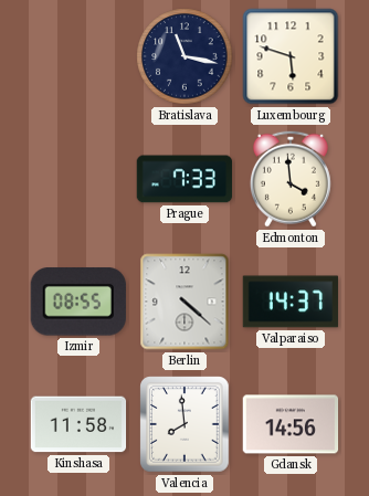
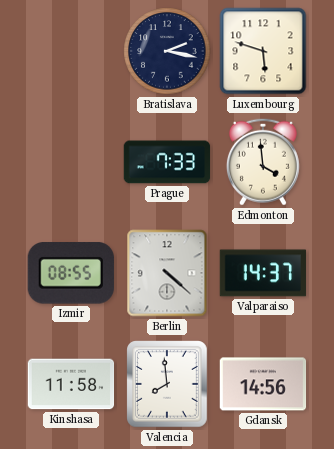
Bratislava: 11:17 -> 2:17 (167, 51)
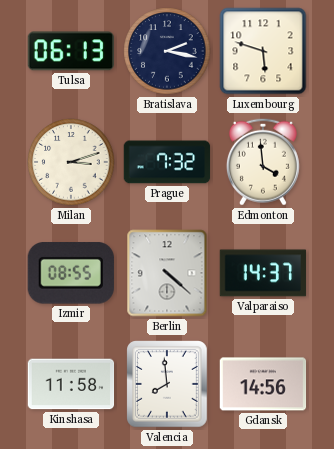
Tulsa: none -> 06:13 (70, 51)
Milan: none -> 3:12 (71, 162)
Prague: 7:33 -> 7:32 (167, 162)
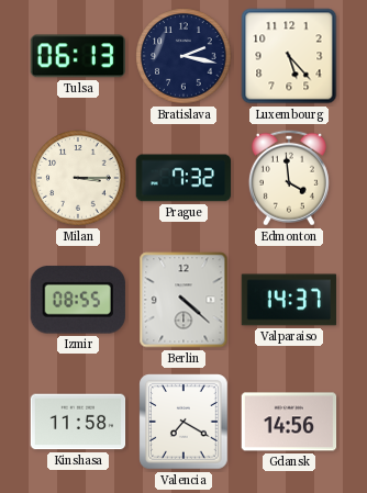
Luxembourg: 5:48 -> 5:23 (289, 56)
Milan: 3:12 -> 3:15 (78, 178)
Valencia: 7:59 -> 7:20 (183, 422)
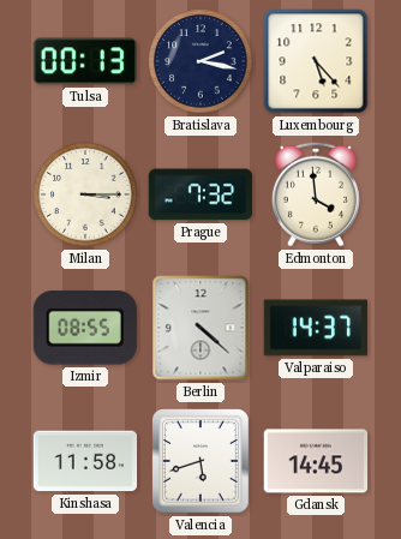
Tulsa: 06:13 -> 00:13 (84, 61)
Valencia: 7:20 -> 5:42 (200, 461)
Gdansk: 14:56 -> 14:45 (316, 461)
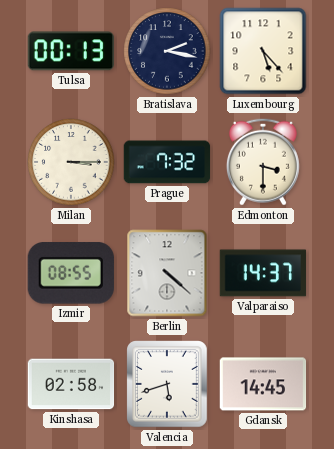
Edmonton: 3:59 -> 3:30 (263, 162)
Kinshasa: 11:58 -> 02:58 (71, 384)
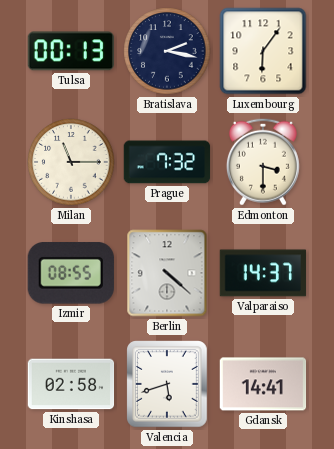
Luxembourg: 5:23 -> 6:06 (263, 51)
Milan: 3:15 -> 11:15 (71, 162)
Gdansk: 14:45 -> 14:41 (263, 384)
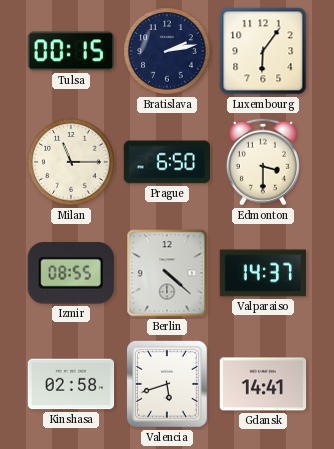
Tulsa: 00:13 -> 00:15 (70, 51)
Bratislava: 2:17 -> 2:13 (167, 51)
Prague: 7:32 -> 6:50 (167, 162)
